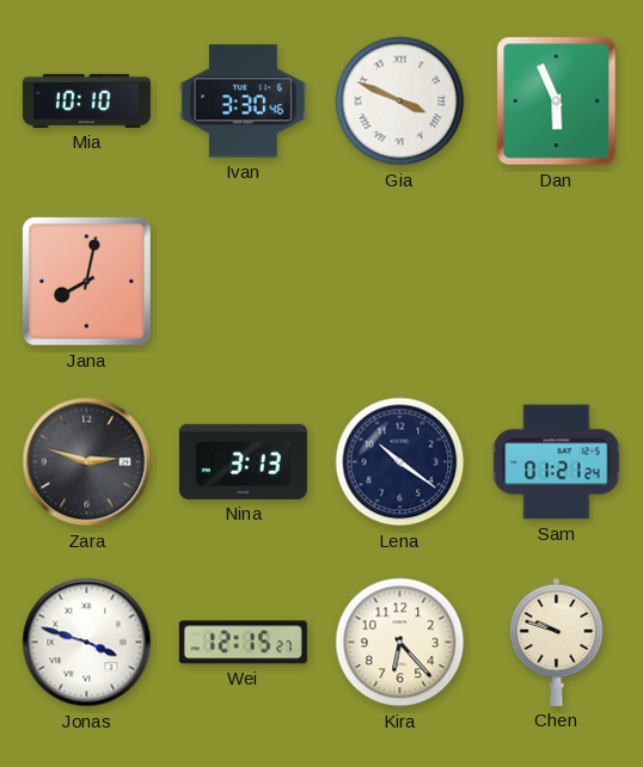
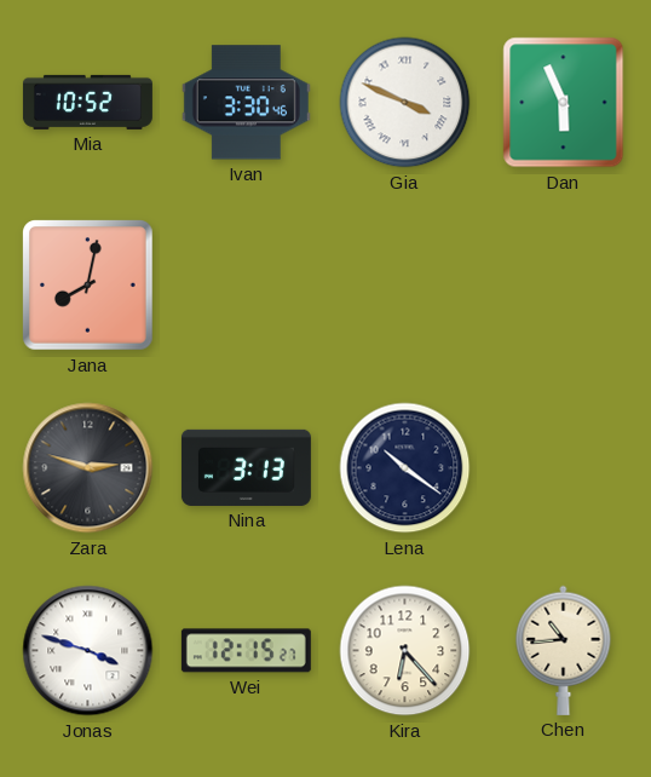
Mia: 10:10 -> 10:52 (87, 102)
Sam: 01:21 -> none (557, 462)
Chen: 9:48 -> 10:44 (564, 650)
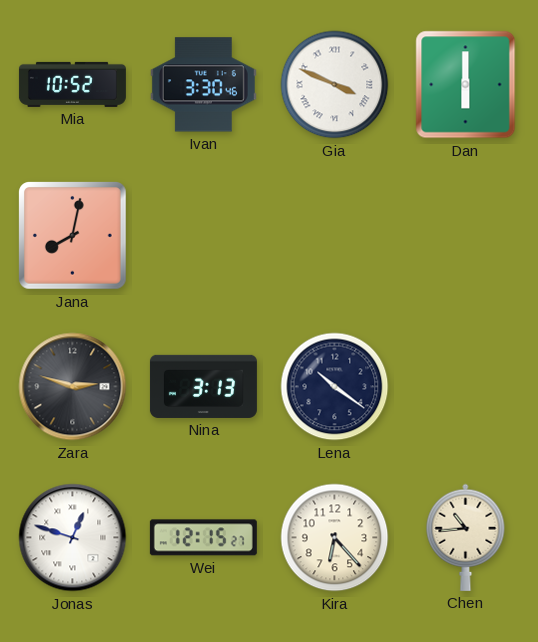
Dan: 5:56 -> 6:00 (466, 85)
Jonas: 3:48 -> 12:48 (73, 538)
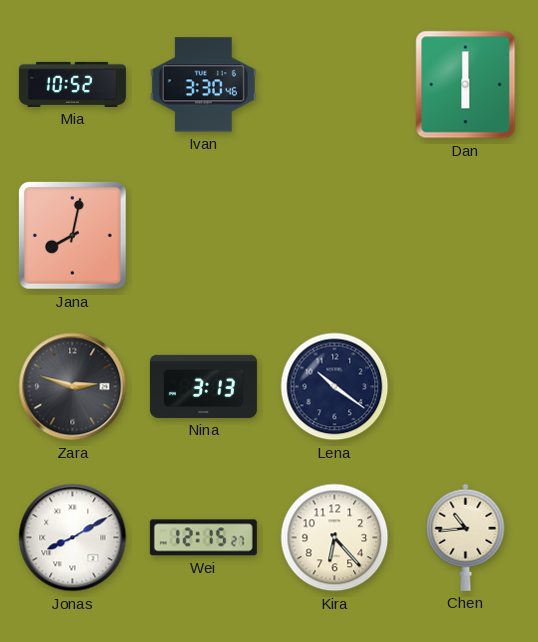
Gia: 3:49 -> none (335, 85)
Jonas: 12:48 -> 8:10 (73, 538)
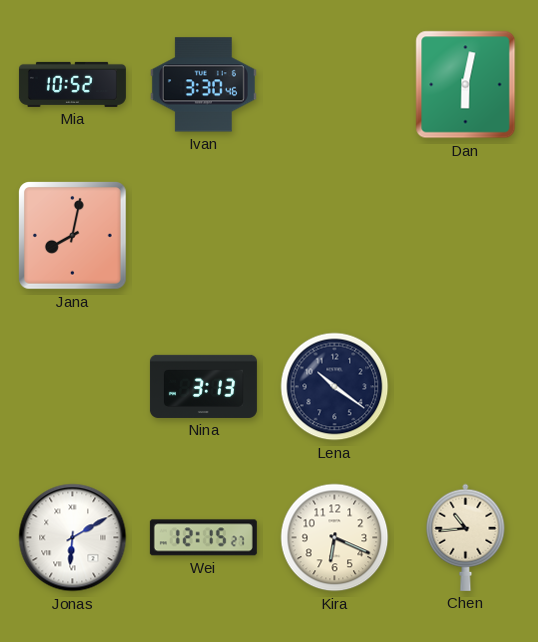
Dan: 6:00 -> 6:02 (466, 85)
Zara: 2:48 -> none (73, 387)
Jonas: 8:10 -> 6:10 (73, 538)
Kira: 6:23 -> 6:19 (335, 538)
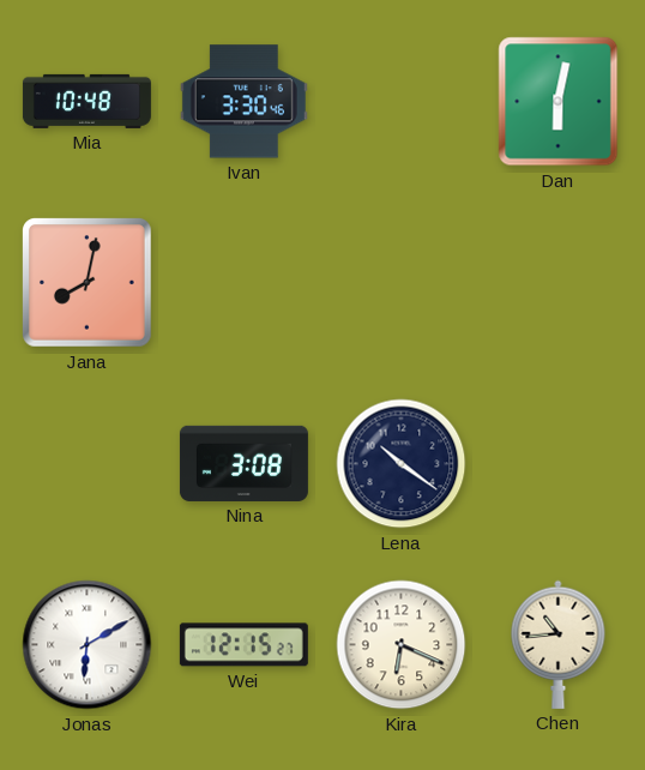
Mia: 10:52 -> 10:48 (86, 101)
Nina: 3:13 -> 3:08 (243, 463)
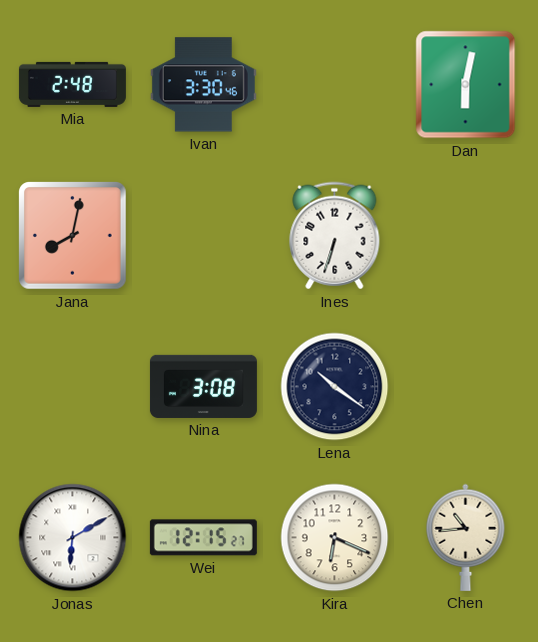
Mia: 10:48 -> 2:48 (72, 84)
Ines: none -> 6:33 (335, 236)
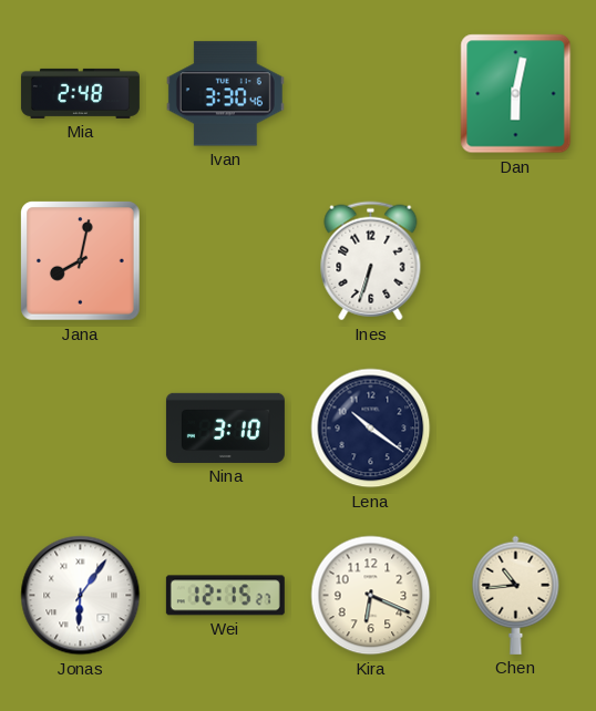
Nina: 3:08 -> 3:10 (225, 427)
Jonas: 6:10 -> 6:06 (81, 596)
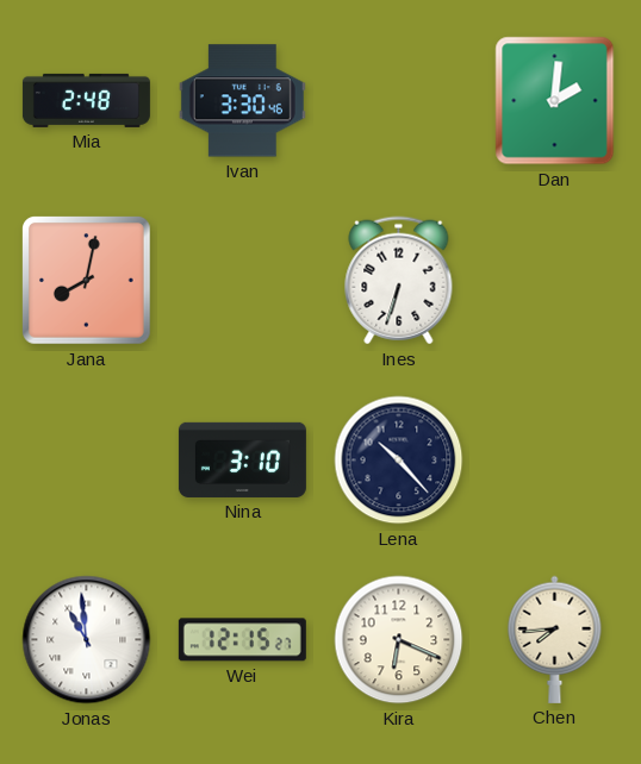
Dan: 6:02 -> 2:01 (555, 101)
Lena: 10:21 -> 10:23 (399, 461)
Jonas: 6:06 -> 10:59 (87, 640)
Chen: 10:44 -> 7:44 (555, 639)
